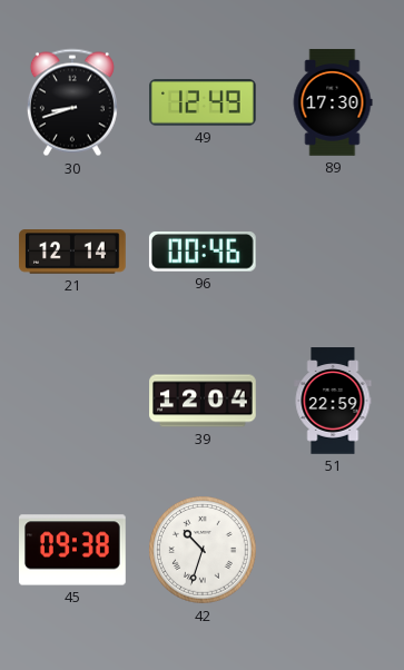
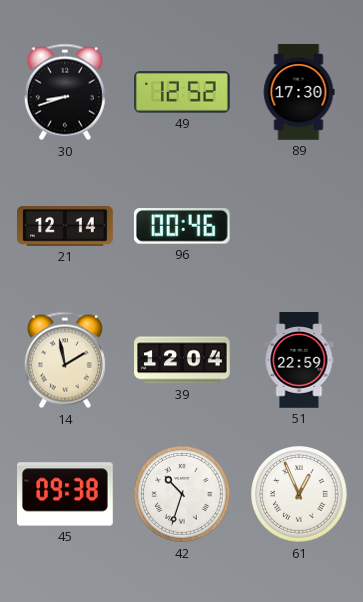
49: 12:49 -> 12:52 (183, 92)
14: none -> 1:58 (65, 360)
61: none -> 12:56 (299, 494)
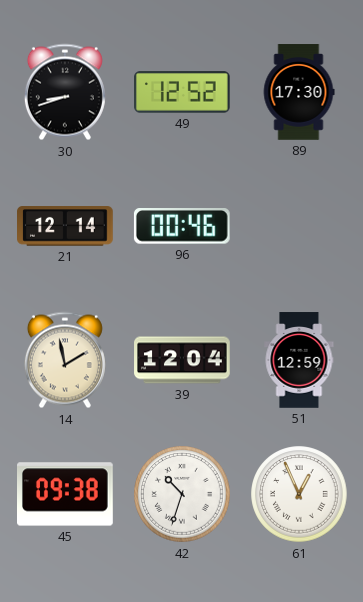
51: 22:59 -> 12:59 (299, 360)
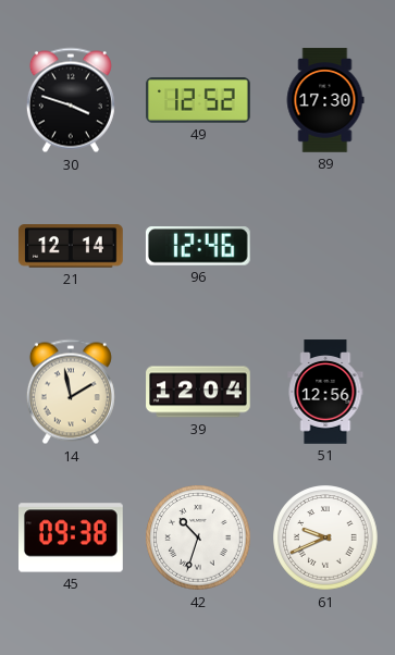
30: 8:42 -> 3:48 (71, 100)
96: 00:46 -> 12:46 (198, 247)
51: 12:59 -> 12:56 (325, 392)
61: 12:56 -> 9:41 (325, 537)
